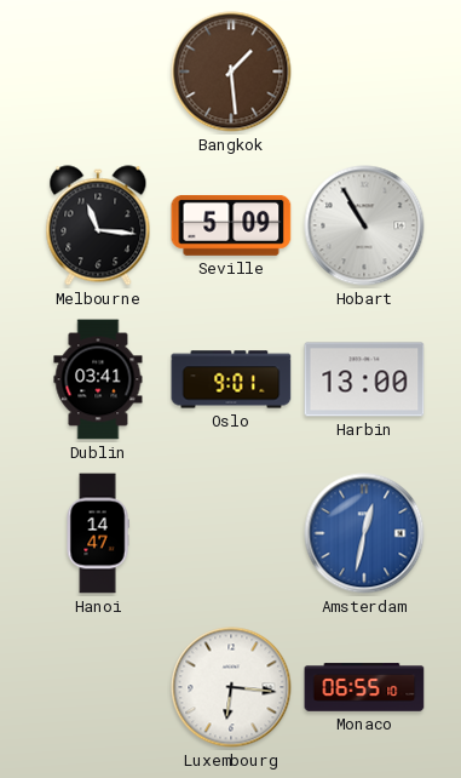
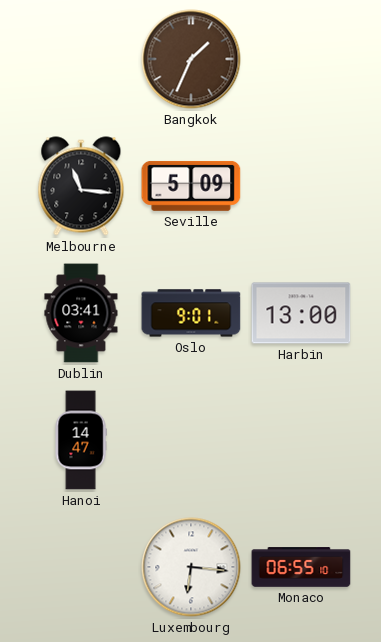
Bangkok: 1:29 -> 1:34 (191, 59)
Hobart: 10:55 -> none (364, 225)
Amsterdam: 12:32 -> none (364, 533)
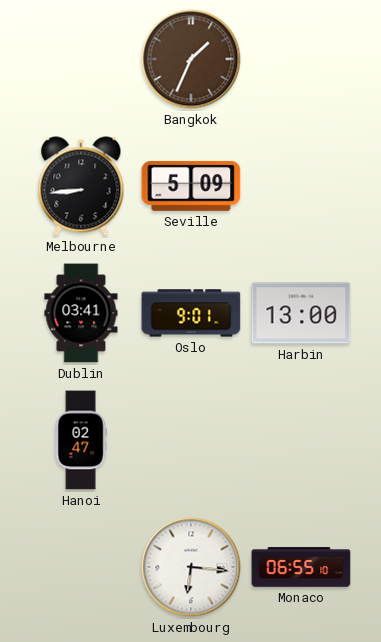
Melbourne: 11:16 -> 8:44 (81, 186)
Hanoi: 14:47 -> 02:47 (81, 440)
